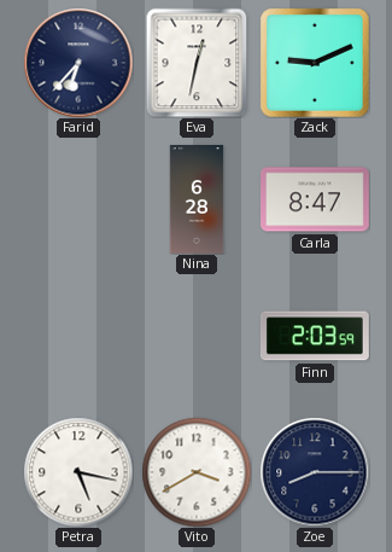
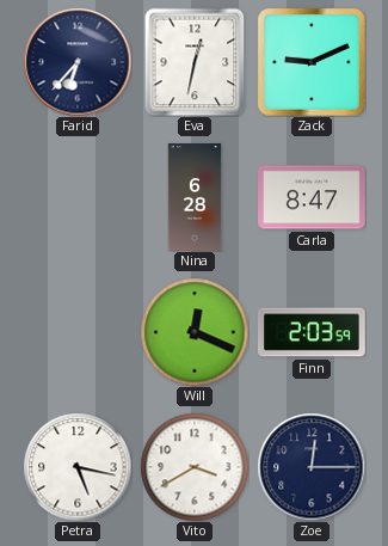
Will: none -> 12:19 (195, 332)
Zoe: 8:15 -> 12:15 (312, 467)
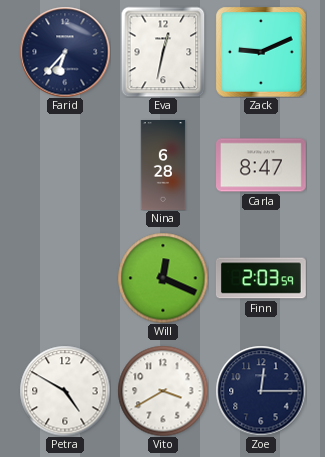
Petra: 5:17 -> 4:50 (65, 391)
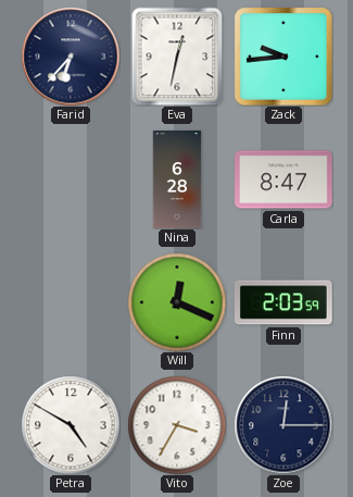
Zack: 9:11 -> 9:44 (283, 57)
Vito: 3:40 -> 3:35 (177, 425)
